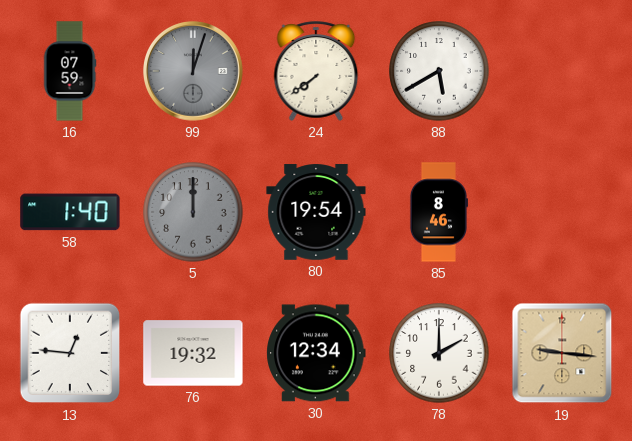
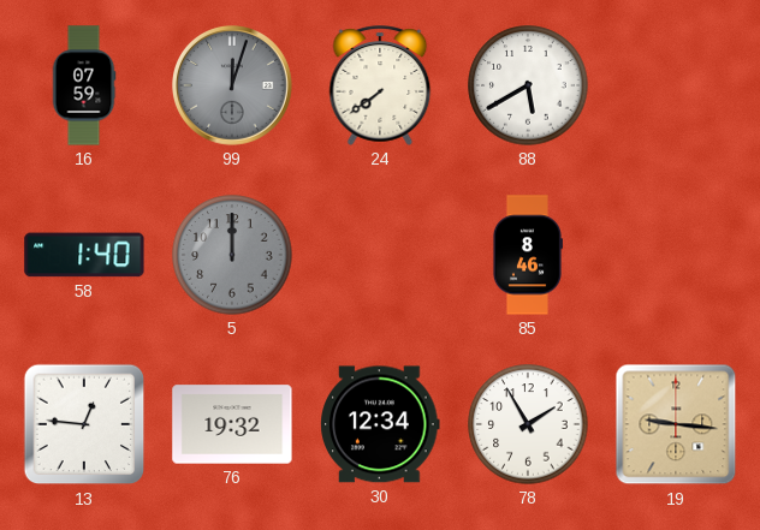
80: 19:54 -> none (316, 212)
78: 2:00 -> 1:55 (528, 424)
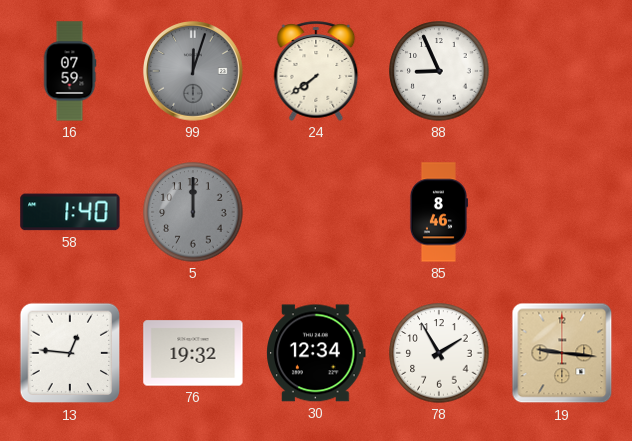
88: 5:40 -> 8:56 (439, 71)
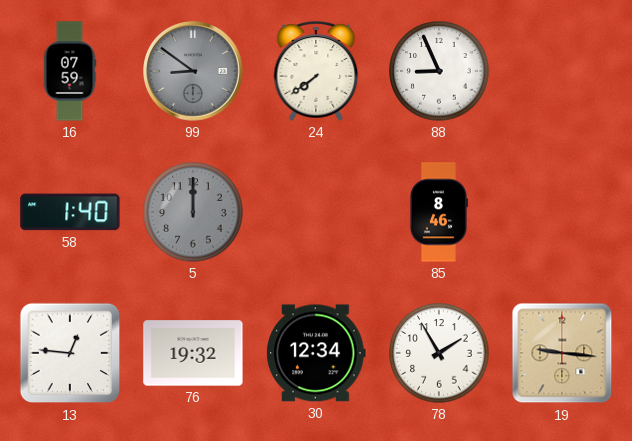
99: 12:03 -> 8:51 (194, 72)
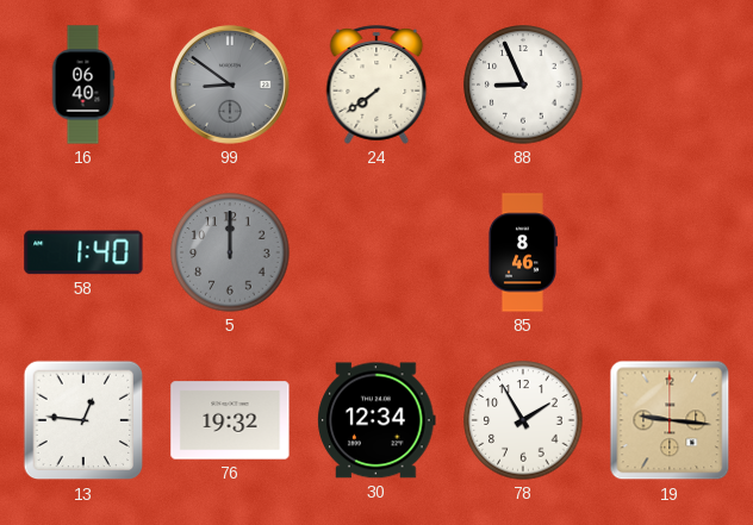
16: 07:59 -> 06:40 (83, 85)
